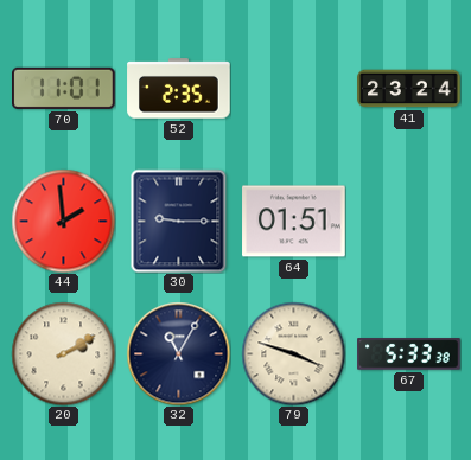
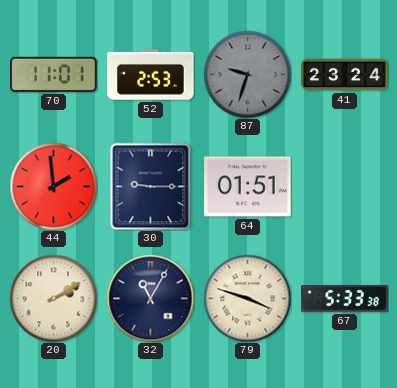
52: 2:35 -> 2:53 (151, 75)
87: none -> 9:33 (247, 74)
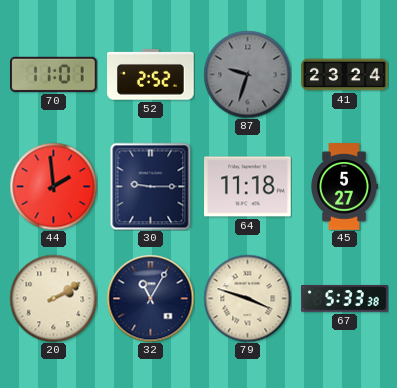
52: 2:53 -> 2:52 (151, 75)
64: 01:51 -> 11:18 (248, 187)
45: none -> 5:27 (344, 187)
